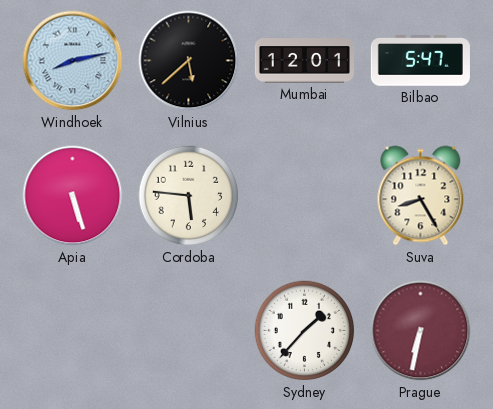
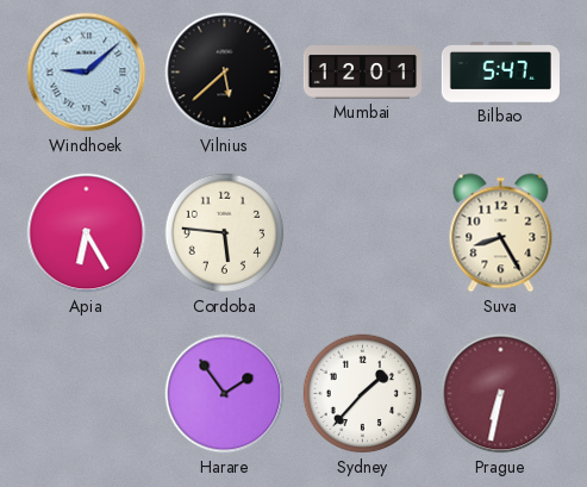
Windhoek: 8:13 -> 9:08 (87, 73)
Apia: 5:27 -> 6:25 (87, 233)
Harare: none -> 1:54 (225, 394)
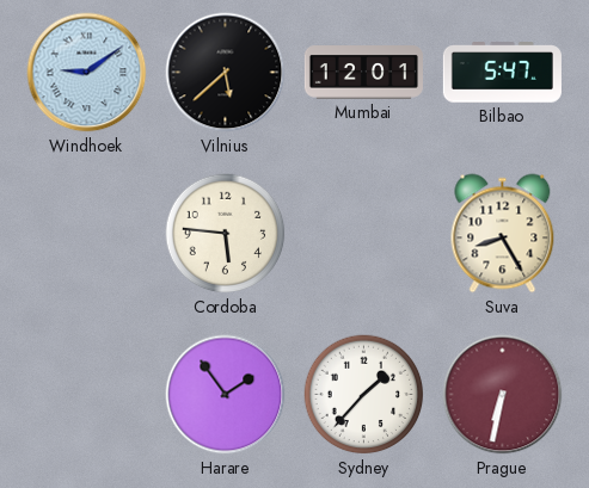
Windhoek: 9:08 -> 9:09 (87, 73)
Apia: 6:25 -> none (87, 233)
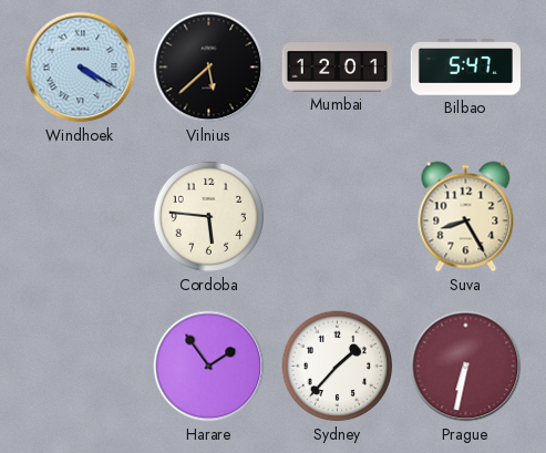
Windhoek: 9:09 -> 4:20 (81, 68)
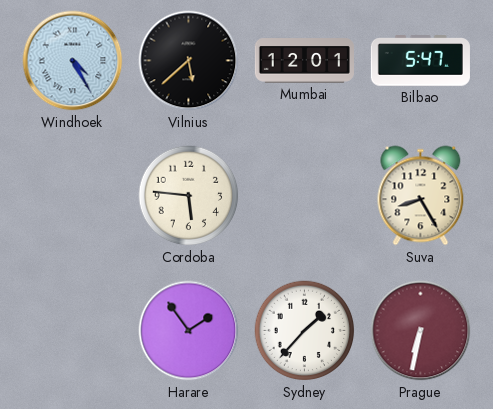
Windhoek: 4:20 -> 4:25 (73, 61)
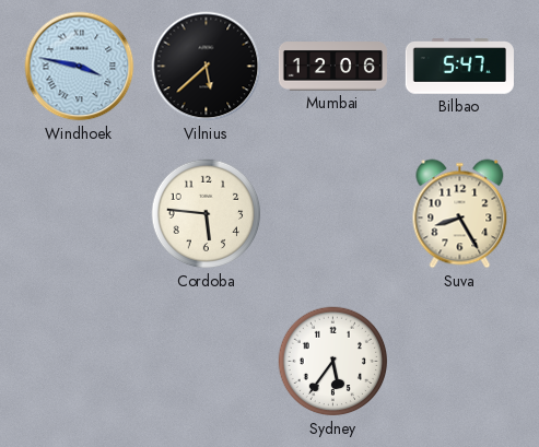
Windhoek: 4:25 -> 3:47 (80, 67)
Mumbai: 12:01 -> 12:06 (332, 67)
Harare: 1:54 -> none (189, 331)
Sydney: 1:37 -> 5:36 (333, 362)
Prague: 6:32 -> none (421, 331)
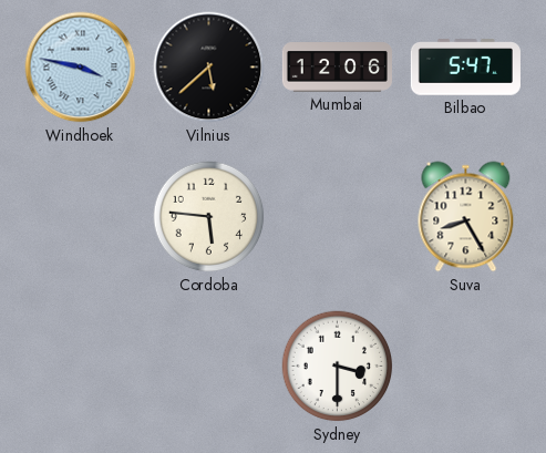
Sydney: 5:36 -> 3:30 (338, 367)
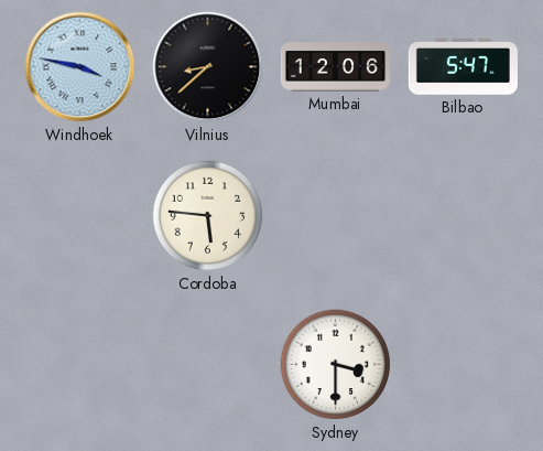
Vilnius: 5:38 -> 8:38 (208, 67)
Suva: 8:25 -> none (466, 217)
